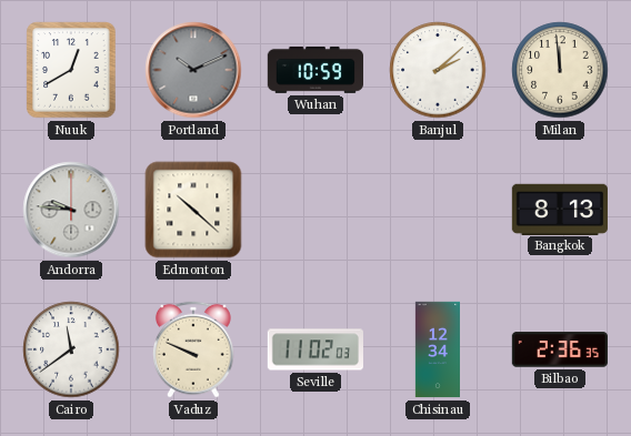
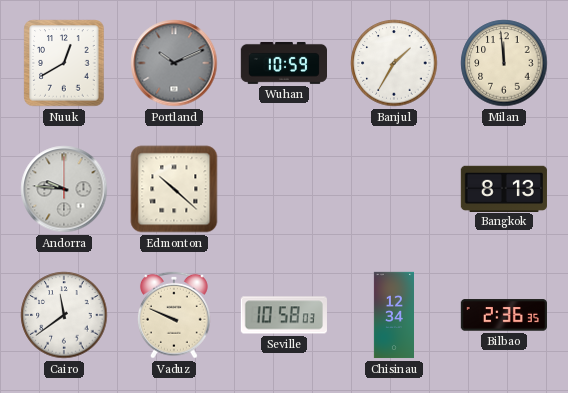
Banjul: 2:08 -> 1:35 (394, 63)
Seville: 11:02 -> 10:58 (284, 315)
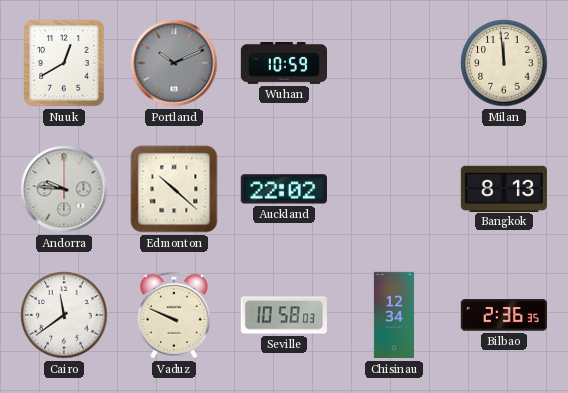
Banjul: 1:35 -> none (394, 63)
Auckland: none -> 22:02 (284, 189)
